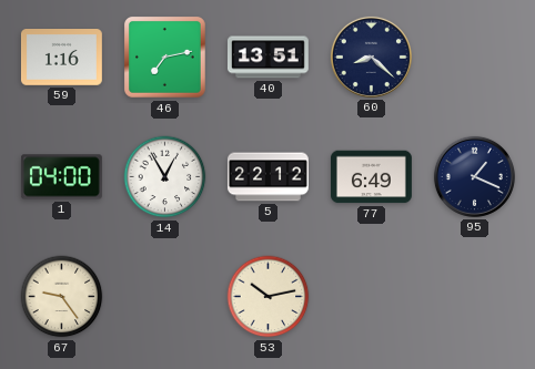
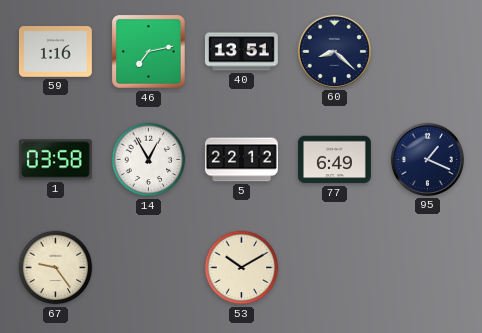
1: 04:00 -> 03:58 (55, 160)
53: 10:13 -> 10:10 (242, 268)
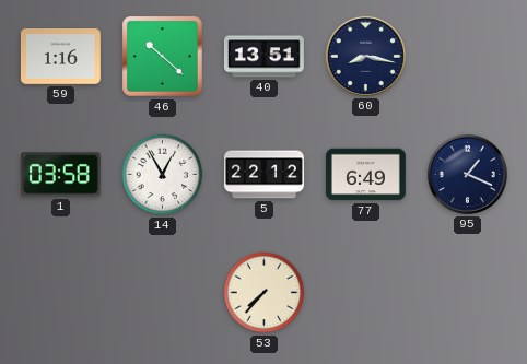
46: 7:13 -> 10:22 (163, 57)
60: 8:22 -> 8:17 (365, 56)
67: 9:24 -> none (56, 268)
53: 10:10 -> 7:37 (265, 293)
